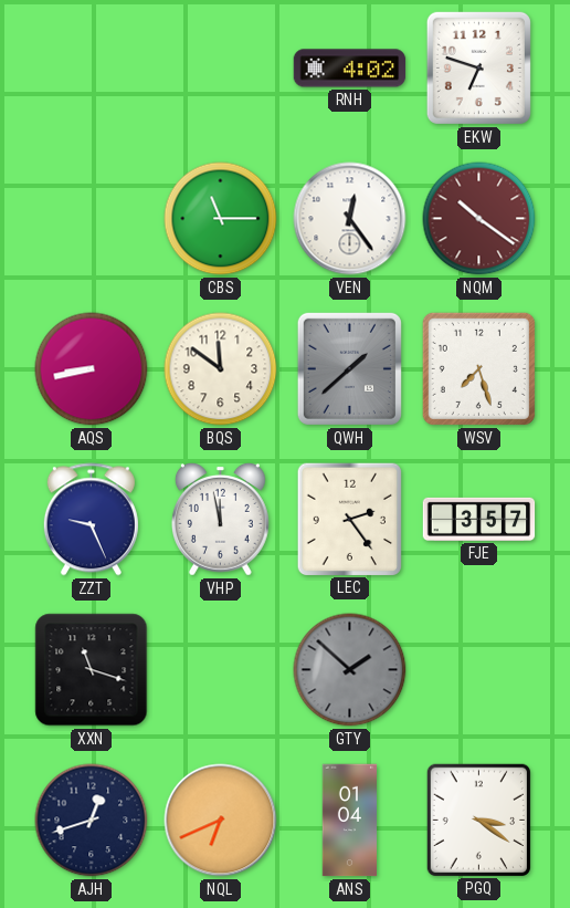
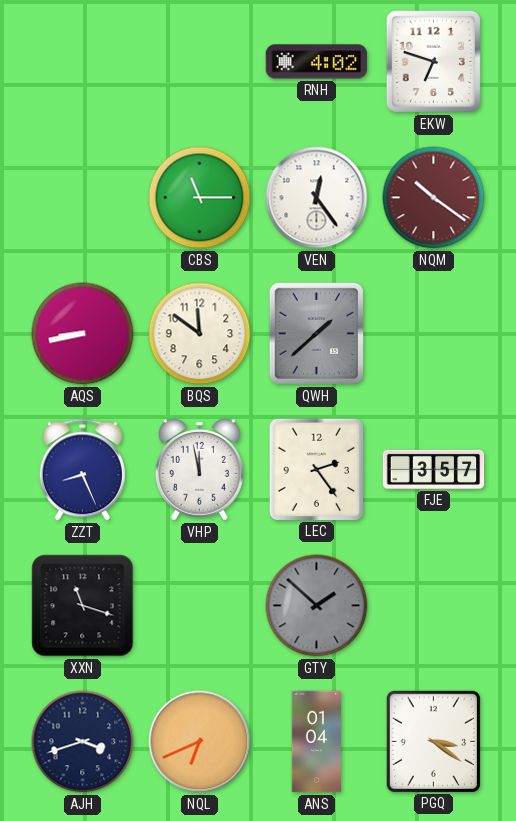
WSV: 7:27 -> none (478, 368)
ZZT: 9:26 -> 8:26 (82, 470)
AJH: 12:42 -> 3:42 (83, 742)
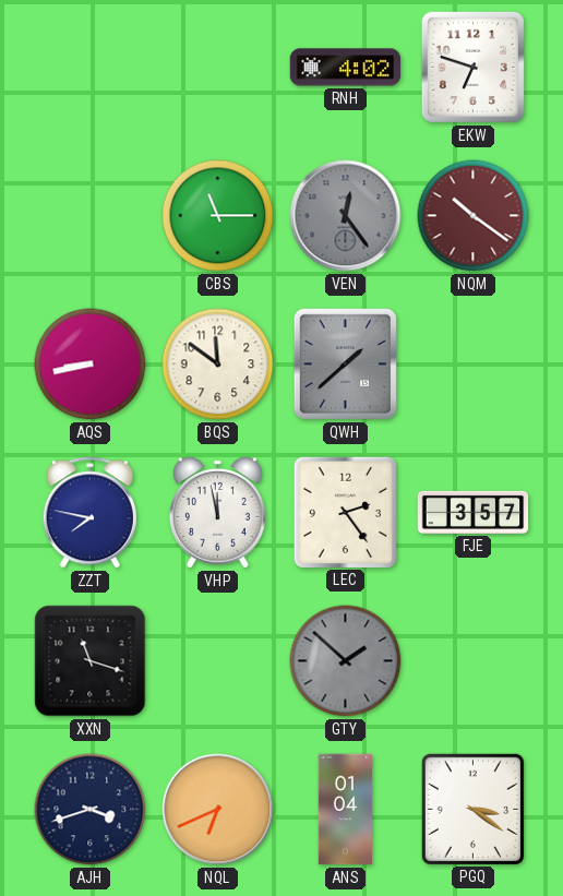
VEN dial: white -> grey (346, 216)
ZZT: 8:26 -> 7:47 (89, 513)
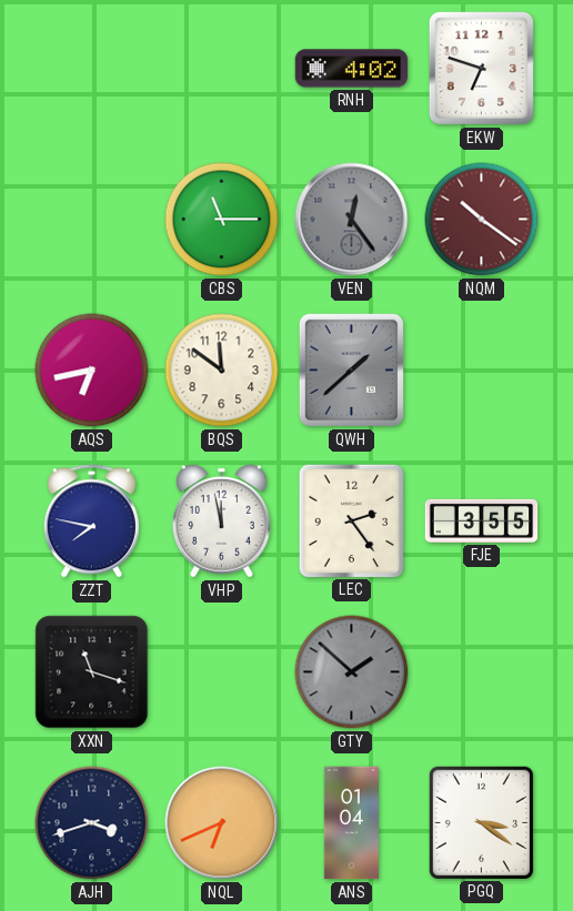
AQS: 8:43 -> 6:43 (92, 371)
FJE: 3:57 -> 3:55 (482, 520)
